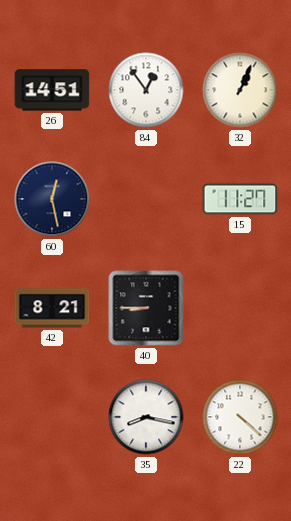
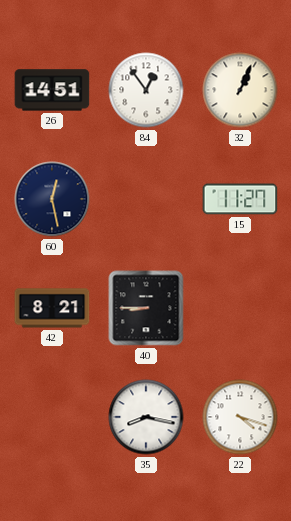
22: 4:22 -> 4:18 (240, 417)
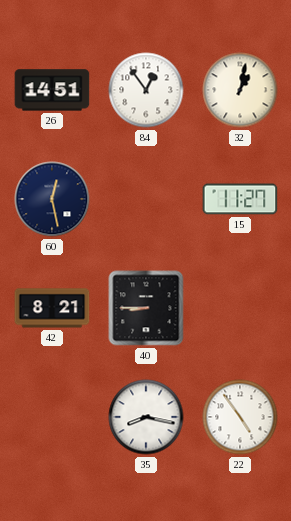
32: 1:04 -> 1:02 (240, 90)
22: 4:18 -> 4:54 (240, 417)
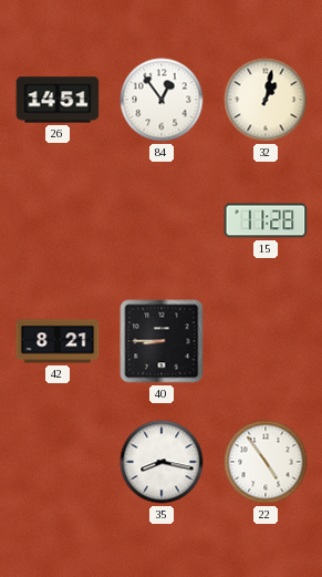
60: 12:28 -> none (52, 199)
15: 11:27 -> 11:28 (266, 220)
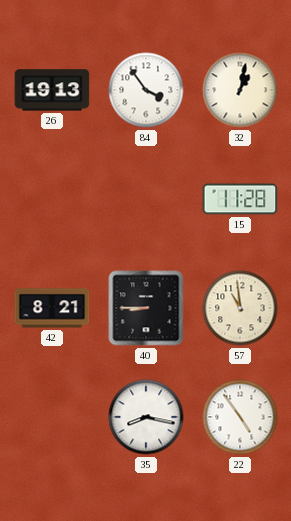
26: 14:51 -> 19:13 (52, 90)
84: 12:54 -> 3:54 (146, 90)
57: none -> 10:59 (240, 308)
